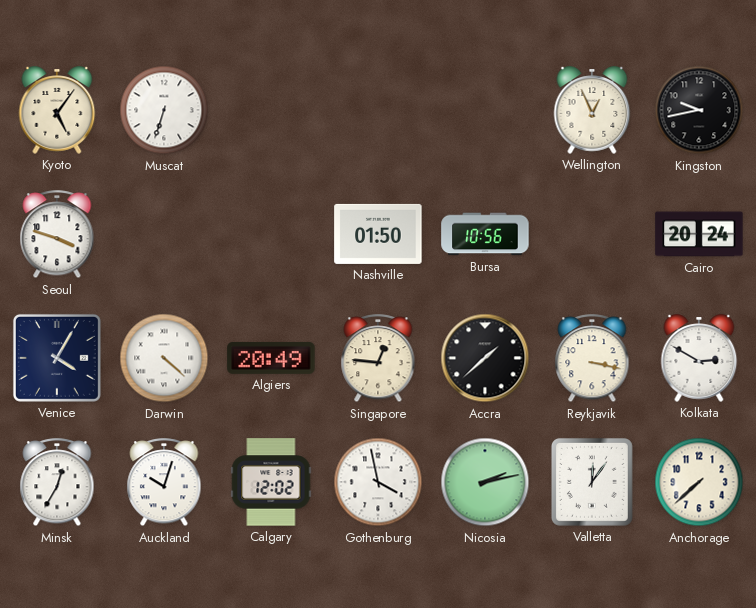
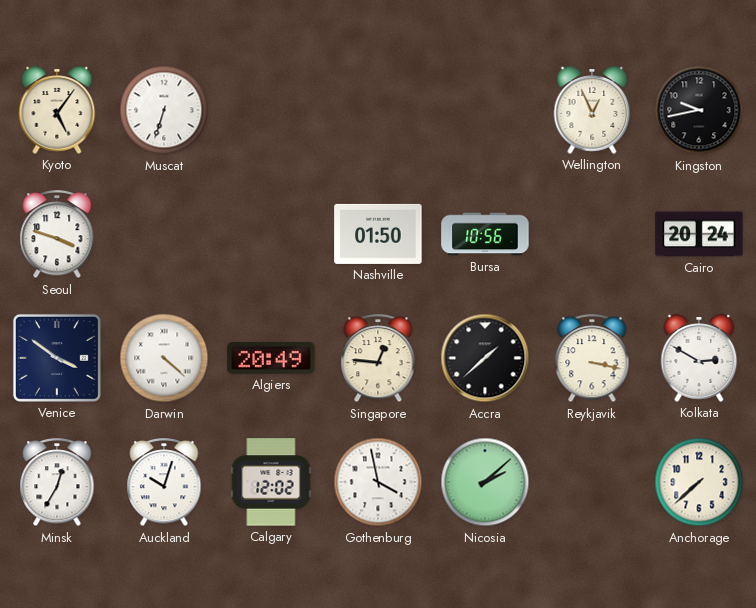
Venice: 4:05 -> 3:51 (57, 358)
Nicosia: 2:13 -> 2:08 (485, 482)
Valletta: 12:06 -> none (592, 482)
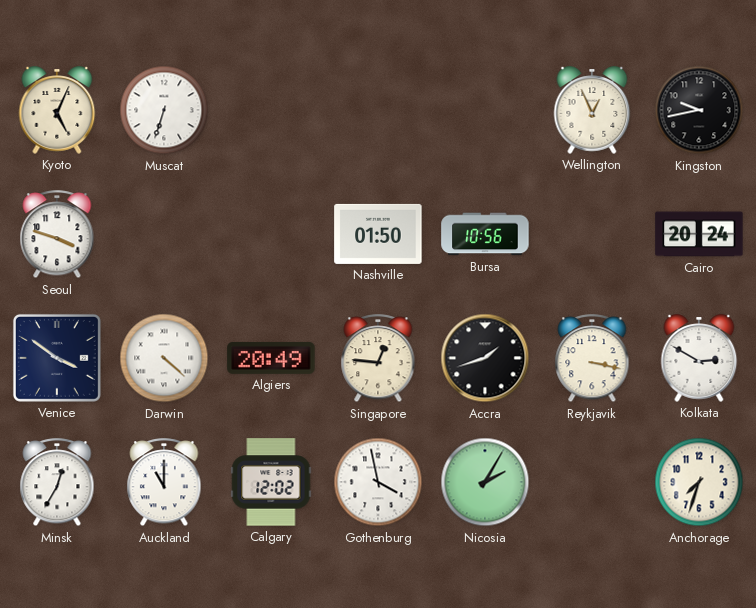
Kyoto: 5:06 -> 5:04 (57, 110)
Accra: 1:38 -> 1:42 (485, 358)
Auckland: 10:03 -> 11:00 (164, 483)
Nicosia: 2:08 -> 2:05 (485, 482)
Anchorage: 7:38 -> 7:33 (699, 482)
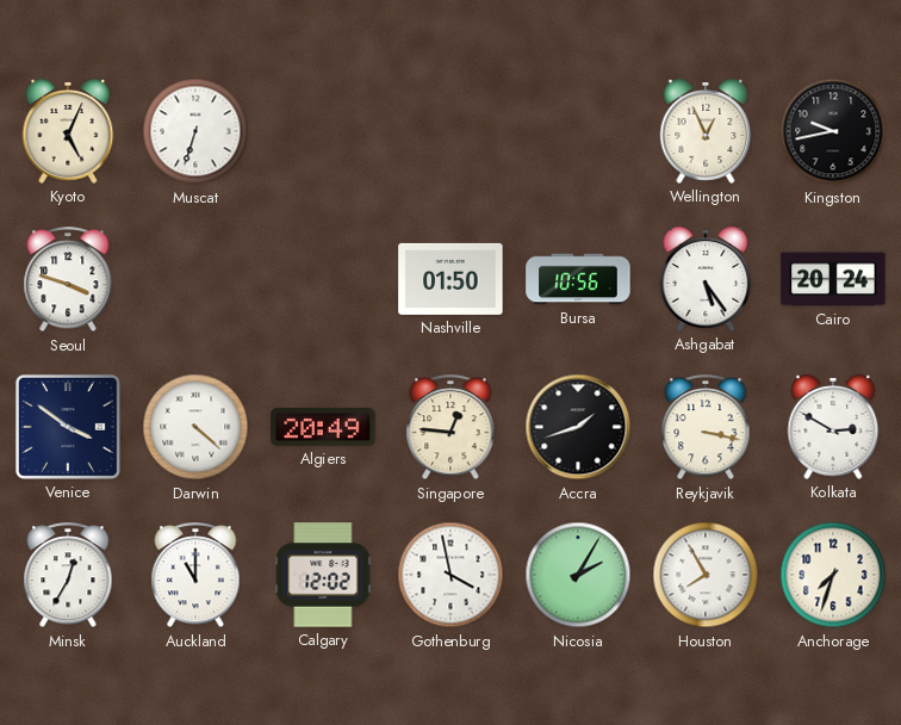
Ashgabat: none -> 5:24 (706, 279)
Houston: none -> 7:55 (706, 575)
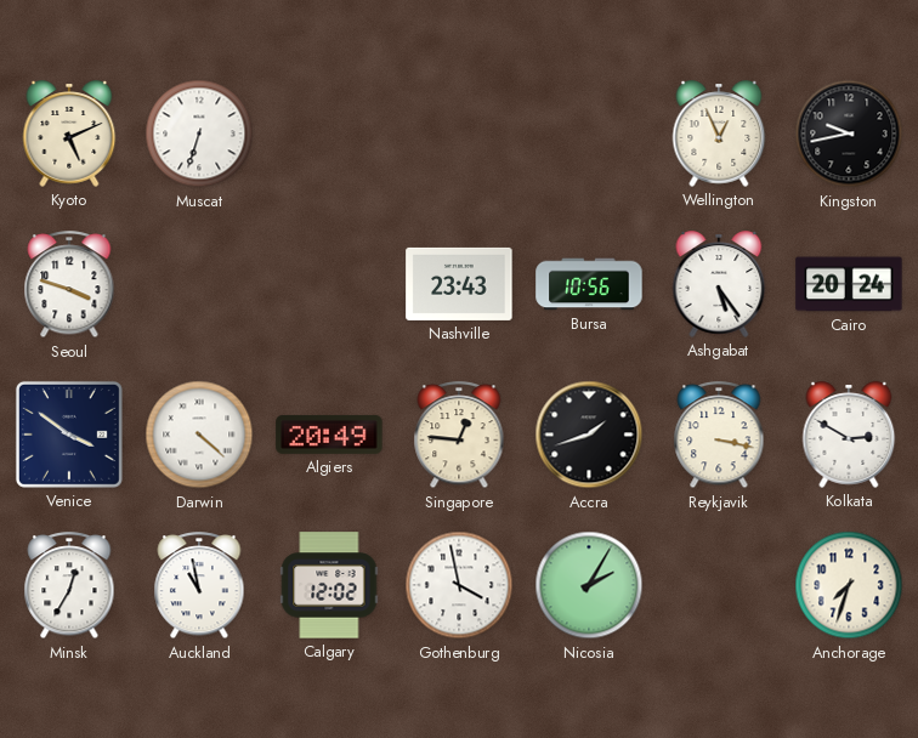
Kyoto: 5:04 -> 5:11 (69, 134)
Nashville: 01:50 -> 23:43 (459, 284)
Auckland: 11:00 -> 10:58 (199, 586)
Houston: 7:55 -> none (706, 575)
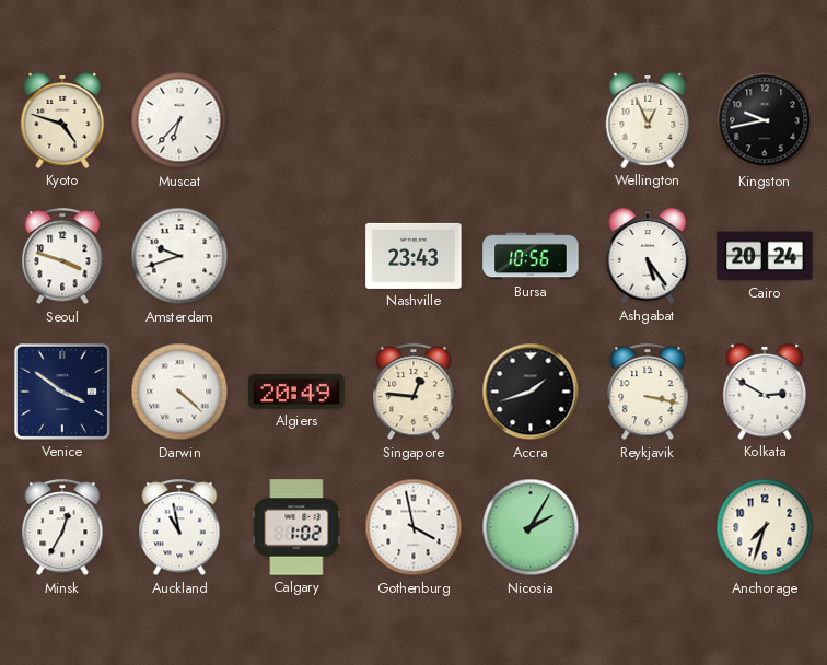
Kyoto: 5:11 -> 4:48 (62, 120)
Muscat: 6:33 -> 6:37 (179, 120)
Amsterdam: none -> 9:42 (179, 256)
Calgary: 12:02 -> 1:02 (296, 527)
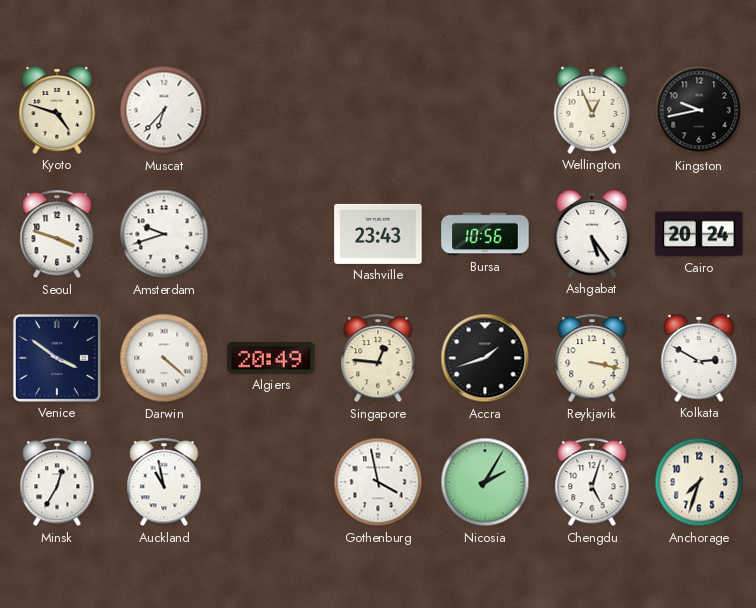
Calgary: 1:02 -> none (296, 527)
Chengdu: none -> 5:03 (592, 483)
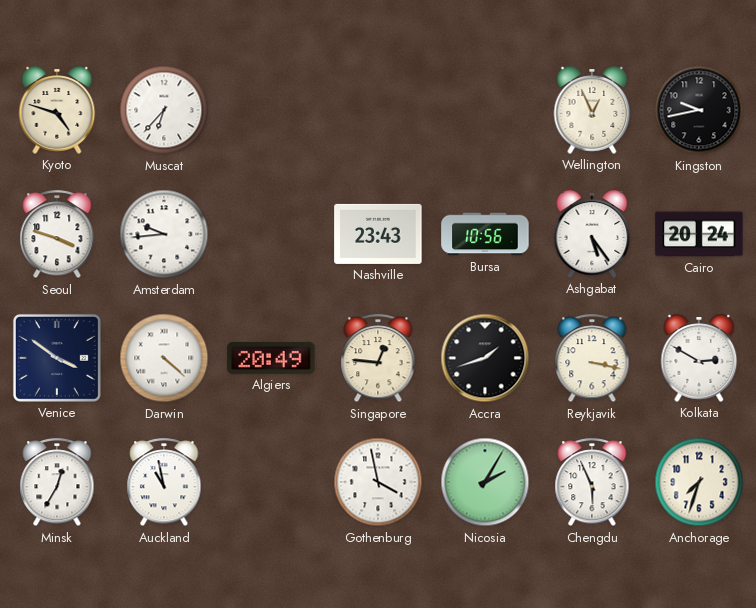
Amsterdam: 9:42 -> 9:44 (164, 234)
Chengdu: 5:03 -> 5:56 (592, 483)
